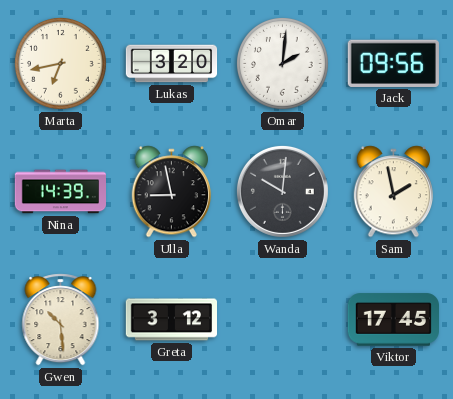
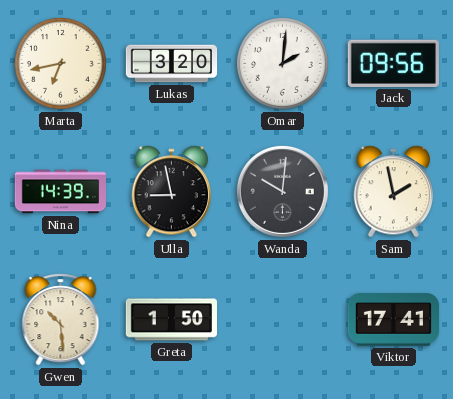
Greta: 3:12 -> 1:50 (171, 320)
Viktor: 17:45 -> 17:41 (393, 320)
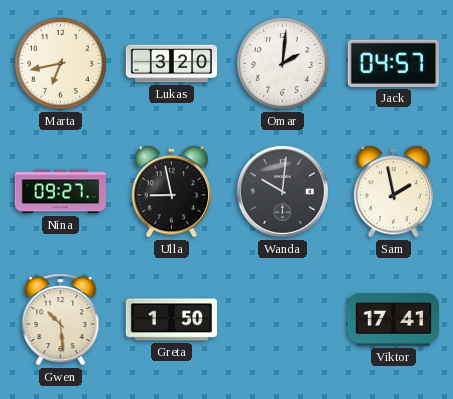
Jack: 09:56 -> 04:57 (393, 63)
Nina: 14:39 -> 09:27 (60, 192)
